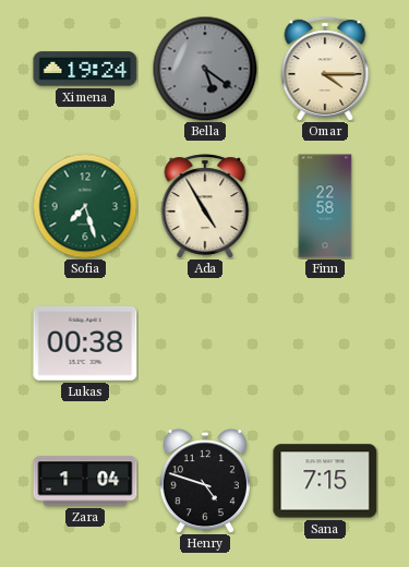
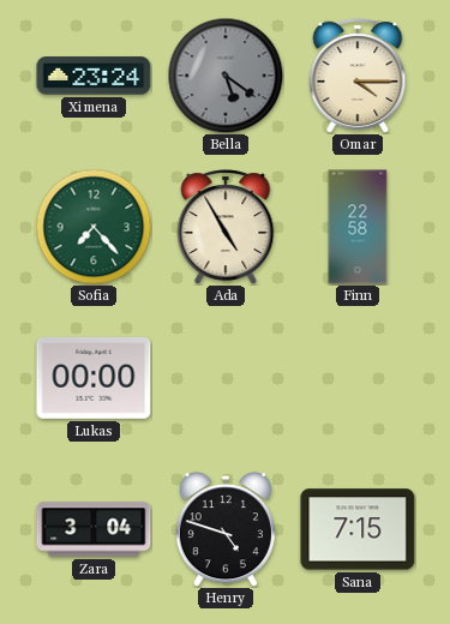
Ximena: 19:24 -> 23:24 (94, 76)
Sofia: 7:27 -> 7:23 (94, 227)
Lukas: 00:38 -> 00:00 (94, 378)
Zara: 1:04 -> 3:04 (94, 529)
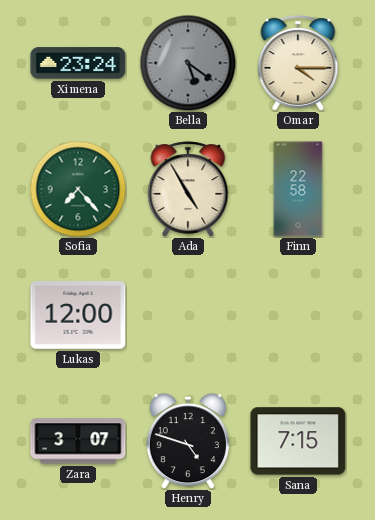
Lukas: 00:00 -> 12:00 (78, 315)
Zara: 3:04 -> 3:07 (78, 441)
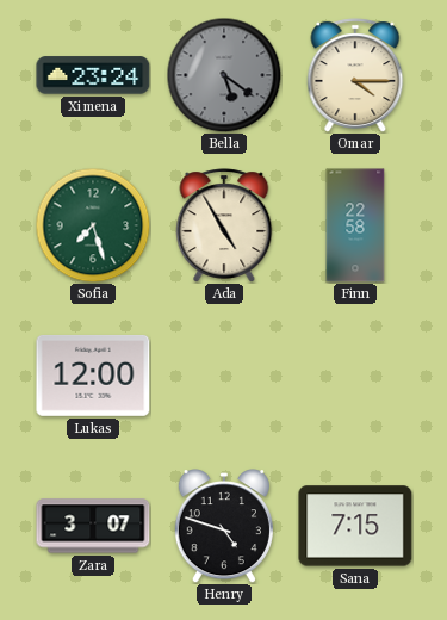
Sofia: 7:23 -> 7:27 (93, 225)
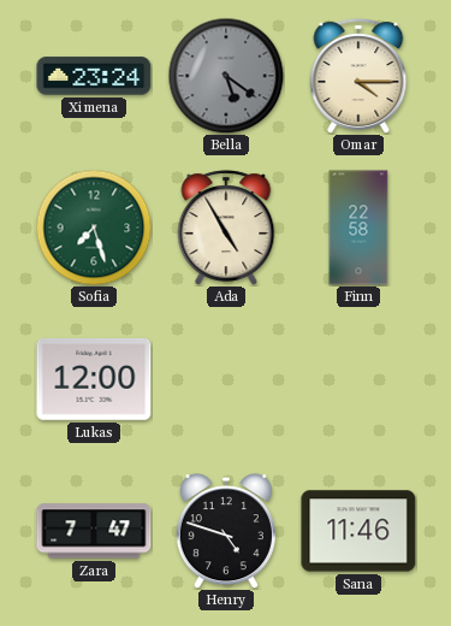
Zara: 3:07 -> 7:47 (94, 531)
Sana: 7:15 -> 11:46 (358, 531)
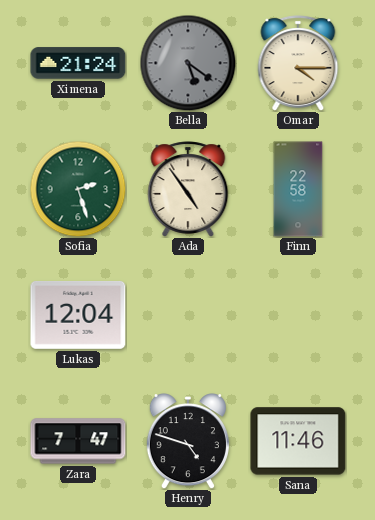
Ximena: 23:24 -> 21:24 (78, 63)
Sofia: 7:27 -> 2:27 (78, 189)
Ada: 4:55 -> 4:54 (188, 189)
Lukas: 12:00 -> 12:04 (78, 315)
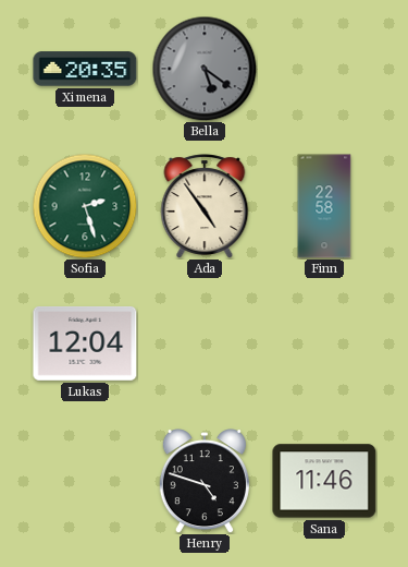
Ximena: 21:24 -> 20:35 (85, 69)
Omar: 4:15 -> none (298, 63)
Zara: 7:47 -> none (78, 441)
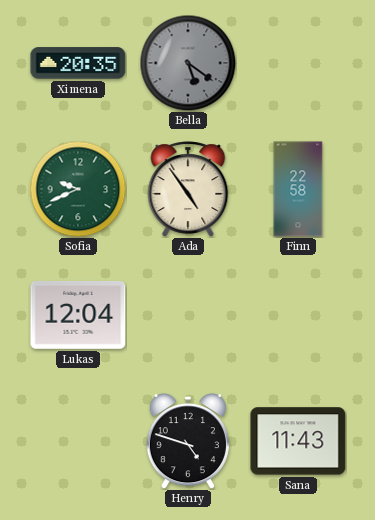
Sofia: 2:27 -> 9:41 (78, 189)
Sana: 11:46 -> 11:43 (298, 441)
